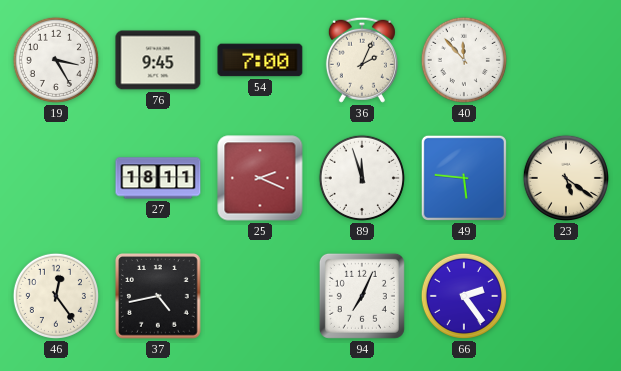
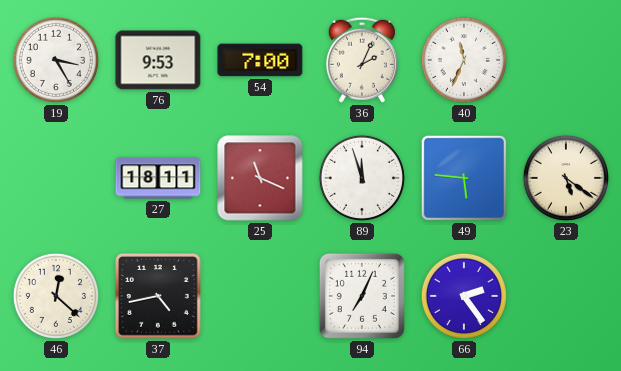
76: 9:45 -> 9:53 (158, 60)
40: 11:53 -> 11:34 (464, 60)
25: 2:19 -> 11:19 (260, 178)
46: 12:24 -> 12:22 (56, 296)
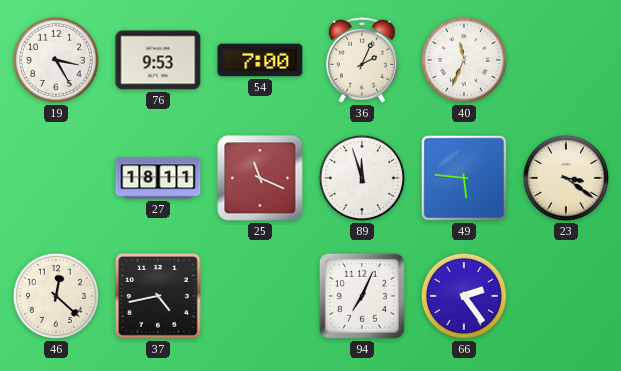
23: 5:21 -> 3:21 (566, 178)
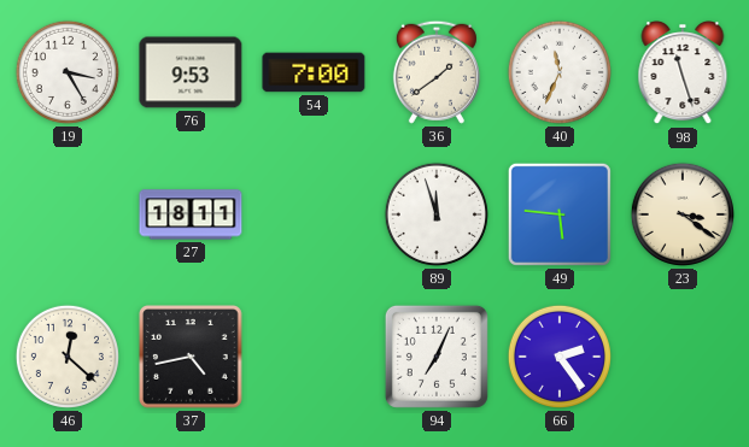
36: 2:04 -> 1:39 (437, 72)
98: none -> 11:27 (683, 73)
25: 11:19 -> none (260, 178)
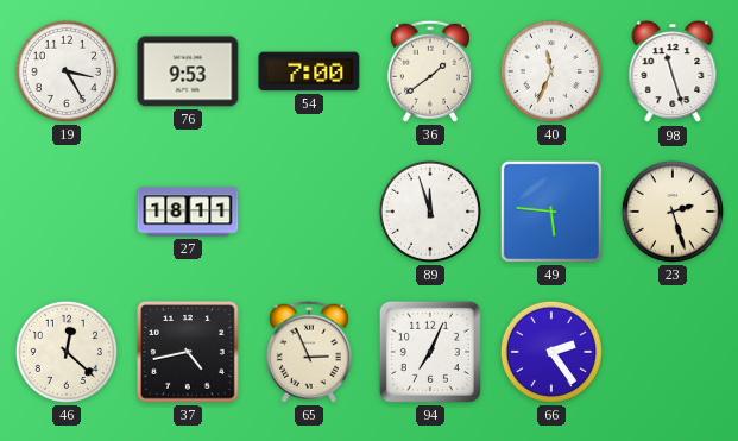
23: 3:21 -> 2:27 (673, 212)
65: none -> 2:56 (309, 352)
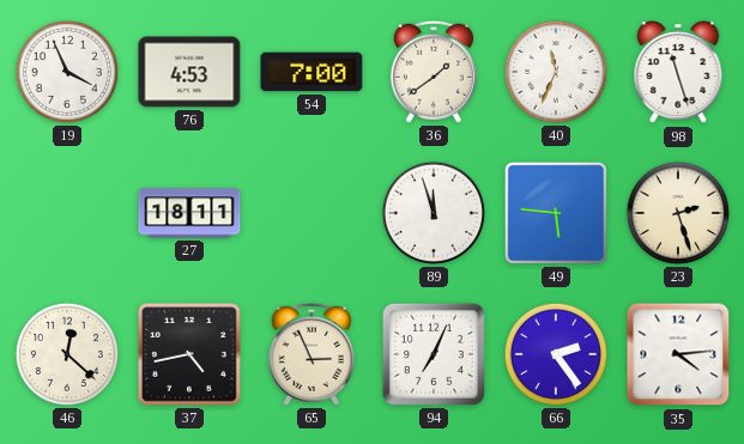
19: 3:25 -> 3:56 (67, 72)
76: 9:53 -> 4:53 (189, 72)
35: none -> 4:14 (678, 354)
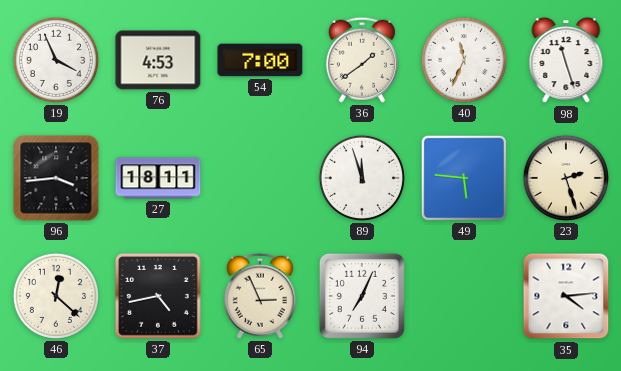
96: none -> 3:44 (56, 178)
66: 2:24 -> none (556, 354)
